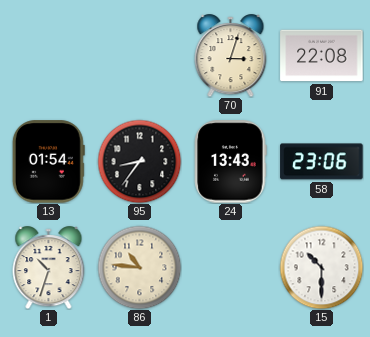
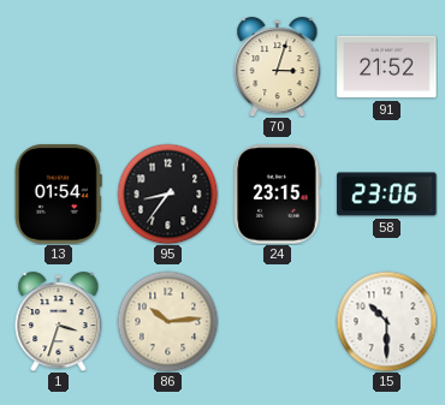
91: 22:08 -> 21:52 (387, 67)
24: 13:43 -> 23:15 (278, 195)
1: 10:33 -> 3:33 (59, 322)
86: 10:46 -> 10:14 (167, 321)
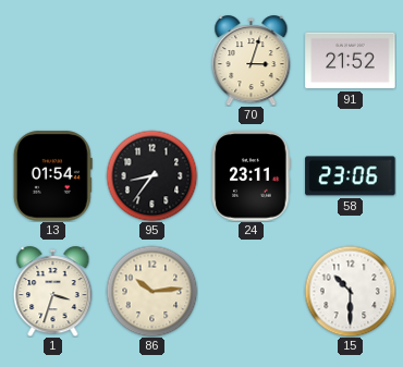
24: 23:15 -> 23:11 (252, 176)
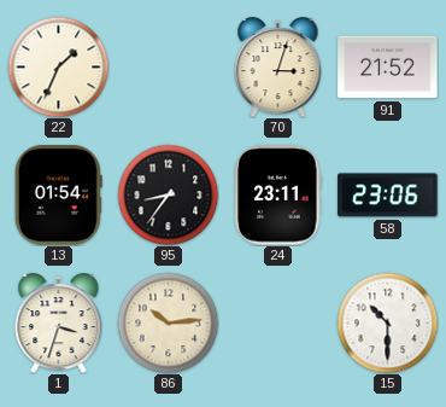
22: none -> 1:34 (58, 66)
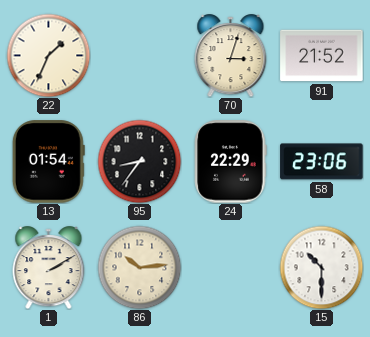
24: 23:11 -> 22:29 (231, 162)
1: 3:33 -> 2:10 (49, 268)
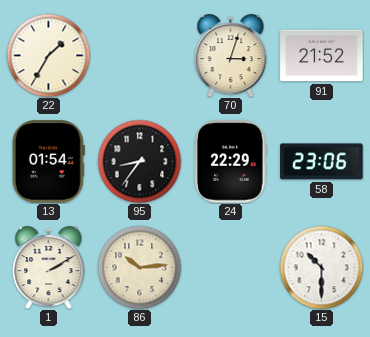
22: 1:34 -> 1:35 (48, 55)
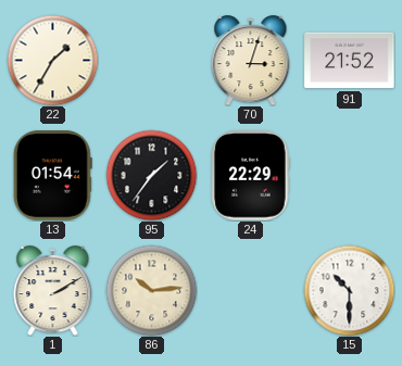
95: 8:36 -> 1:36 (151, 175)
58: 23:06 -> none (322, 162)
